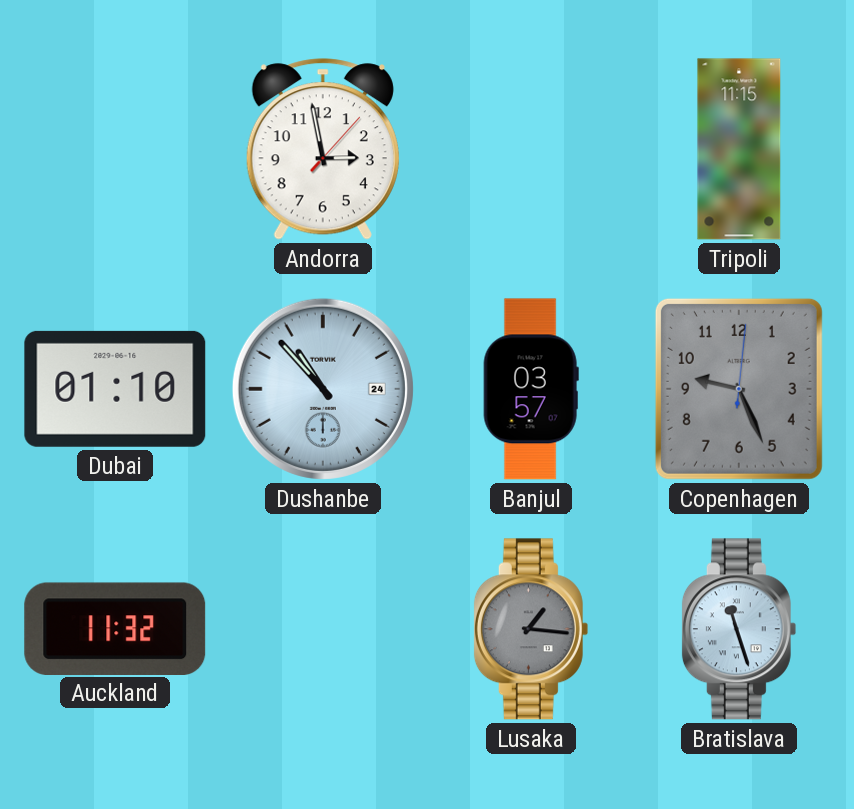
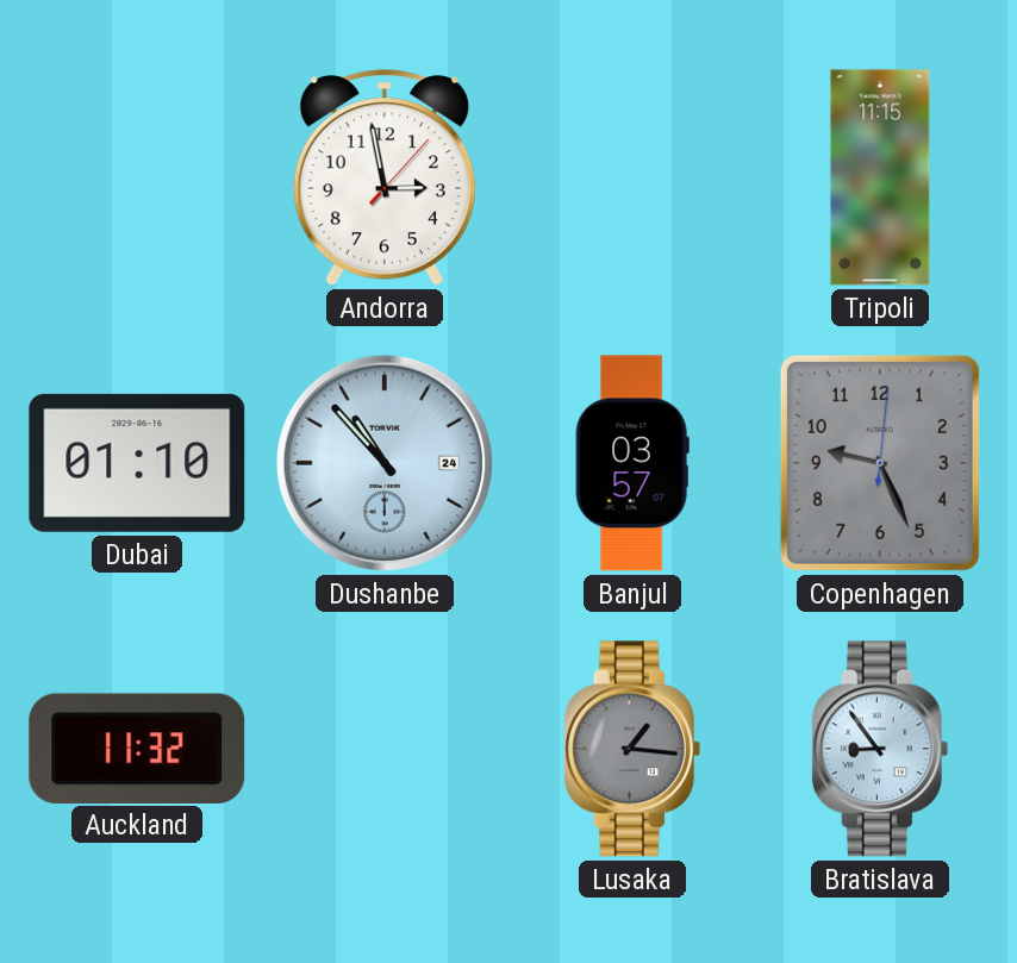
Bratislava: 11:27 -> 8:54 (880, 749)
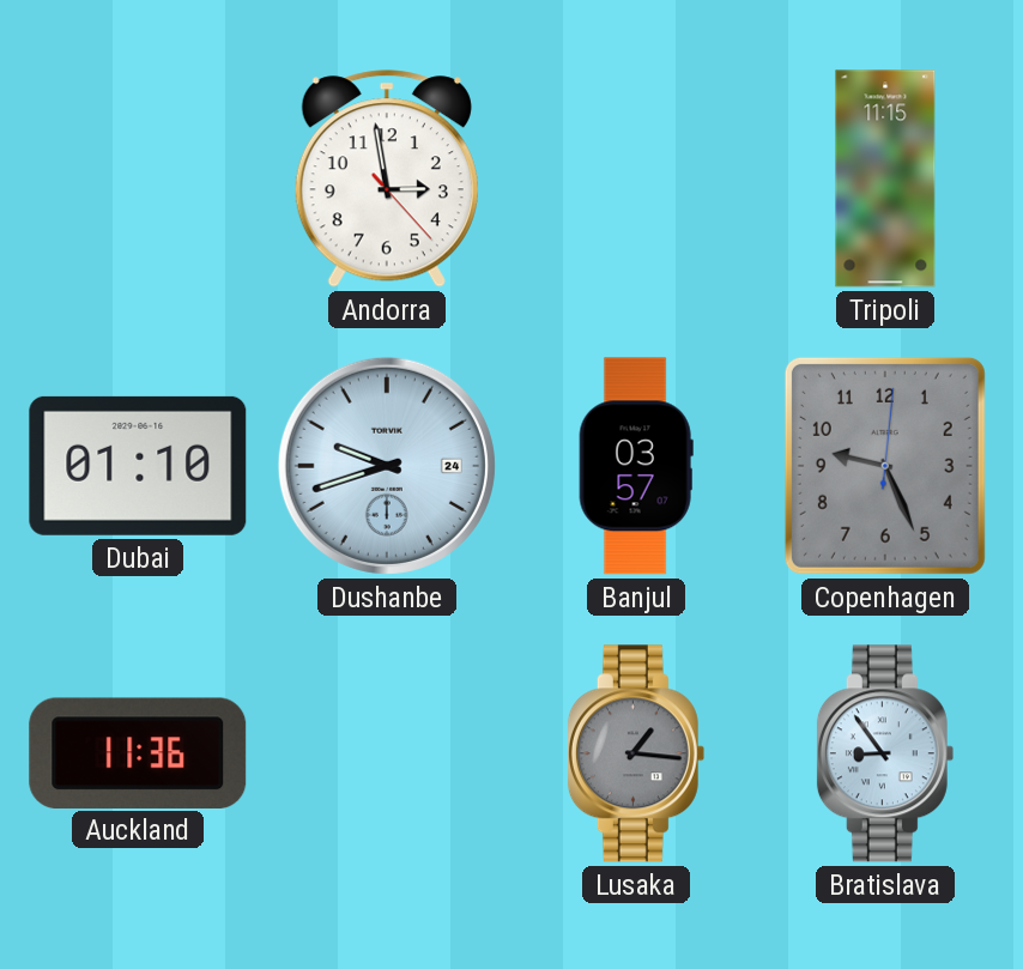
Andorra: 2:58:07 -> 2:58:23 (387, 178)
Dushanbe: 10:53 -> 9:42 (387, 466)
Auckland: 11:32 -> 11:36 (138, 752)
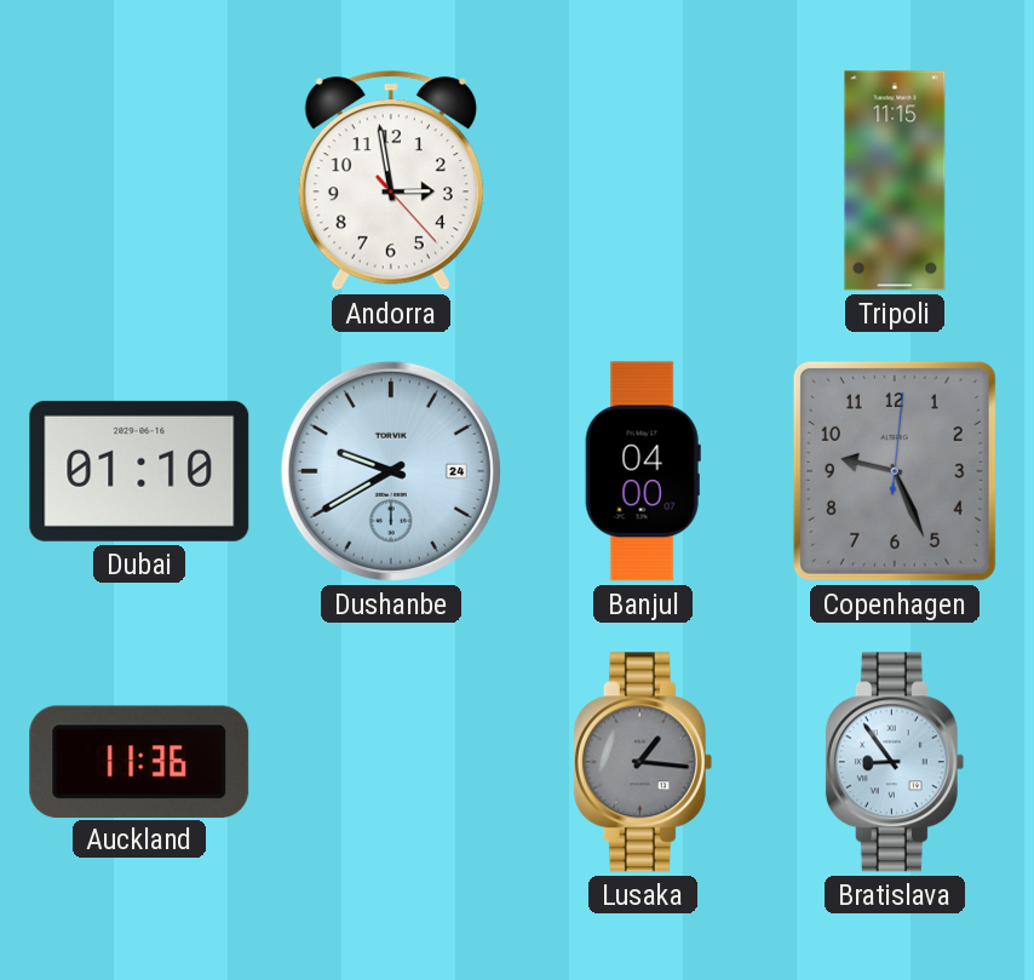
Dushanbe: 9:42 -> 9:40 (391, 471)
Banjul: 03:57 -> 04:00 (643, 471)
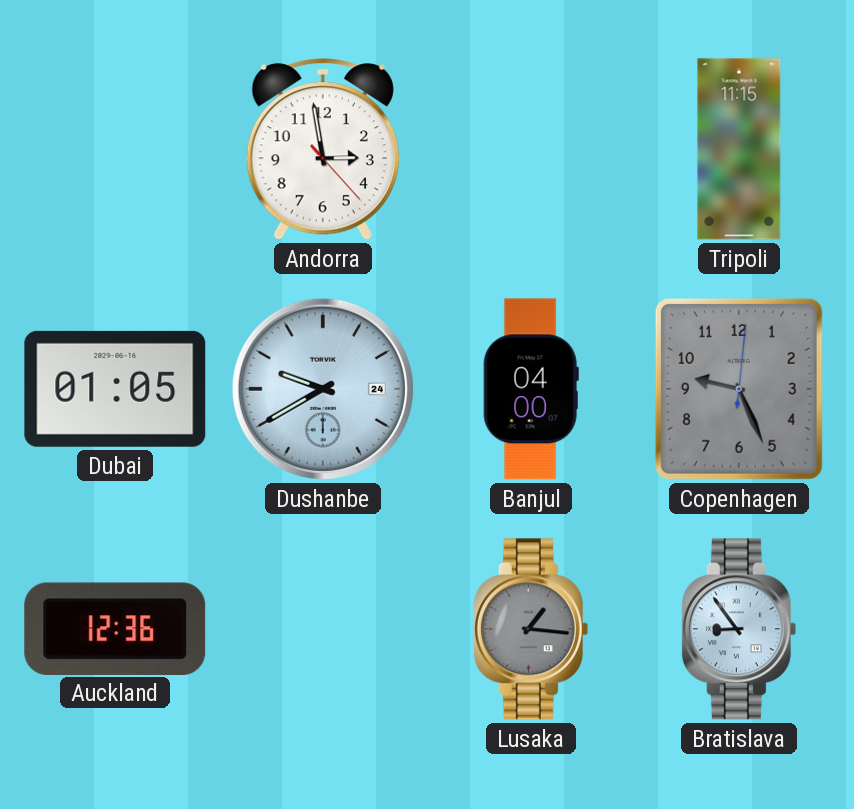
Dubai: 01:10 -> 01:05 (115, 389)
Auckland: 11:36 -> 12:36 (115, 628)
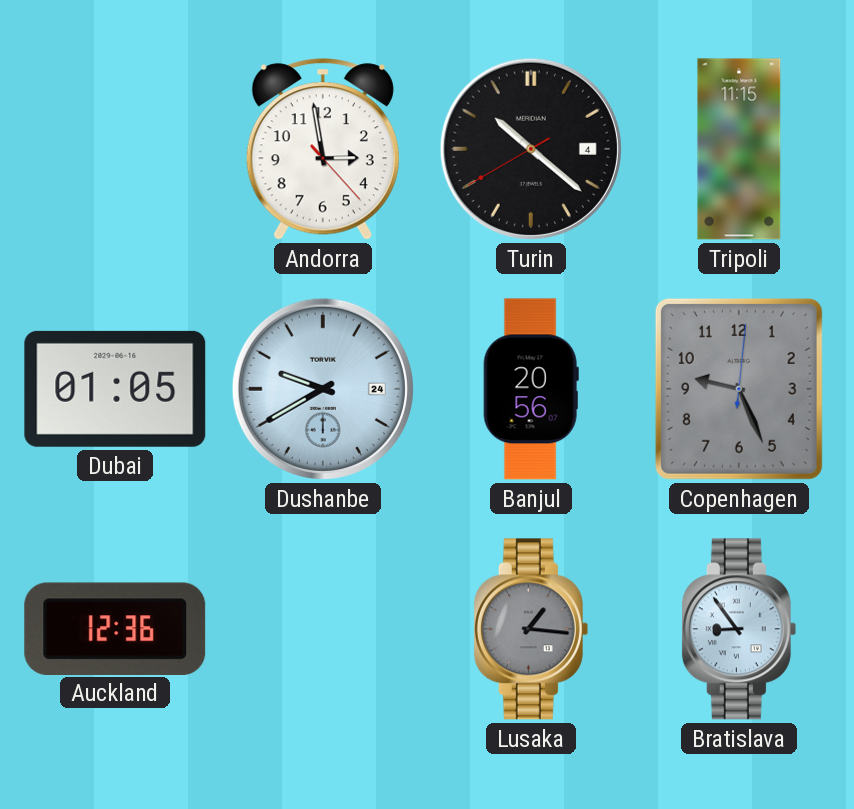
Turin: none -> 10:21 (531, 149)
Banjul: 04:00 -> 20:56 (531, 389)
